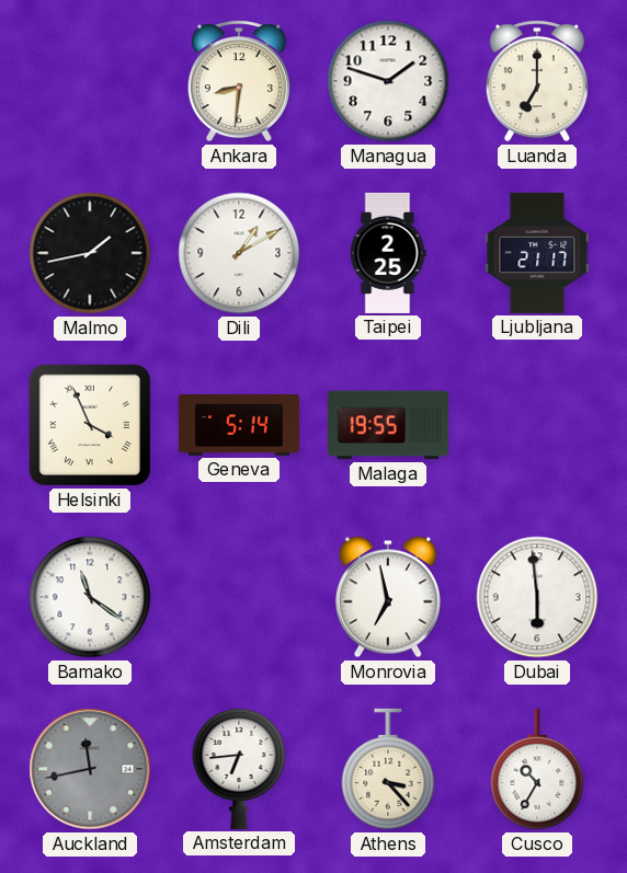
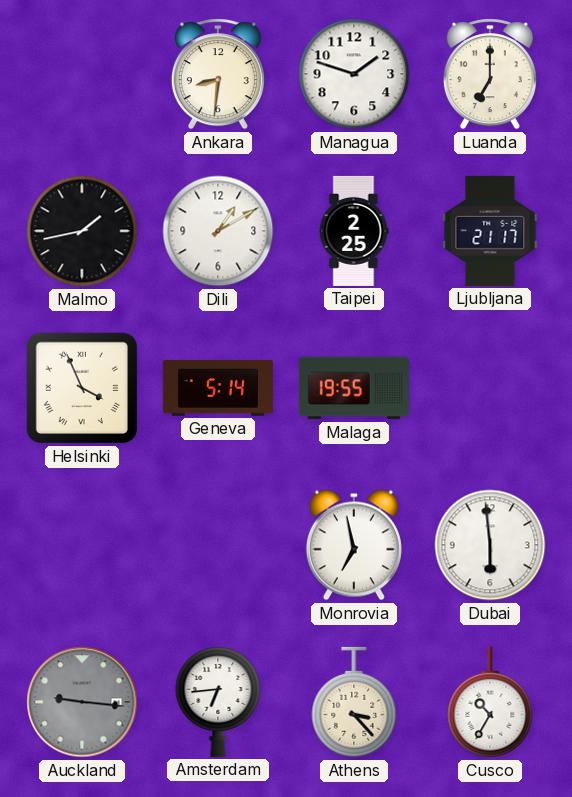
Bamako: 11:21 -> none (90, 597)
Auckland: 11:43 -> 9:16 (82, 702)
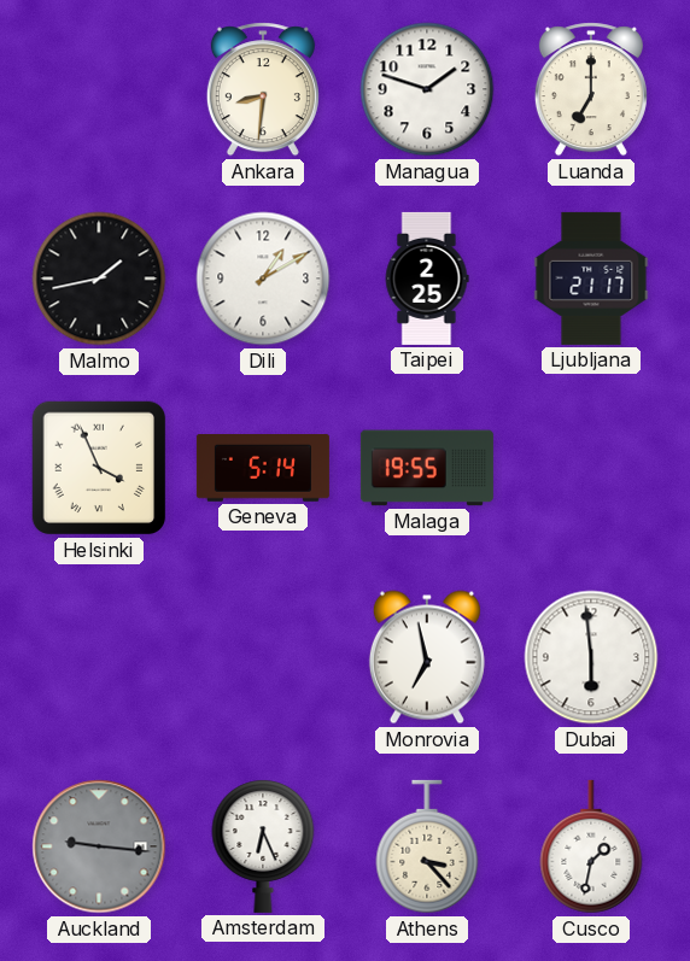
Amsterdam: 6:44 -> 6:26 (263, 846)
Cusco: 10:35 -> 1:32 (591, 846)
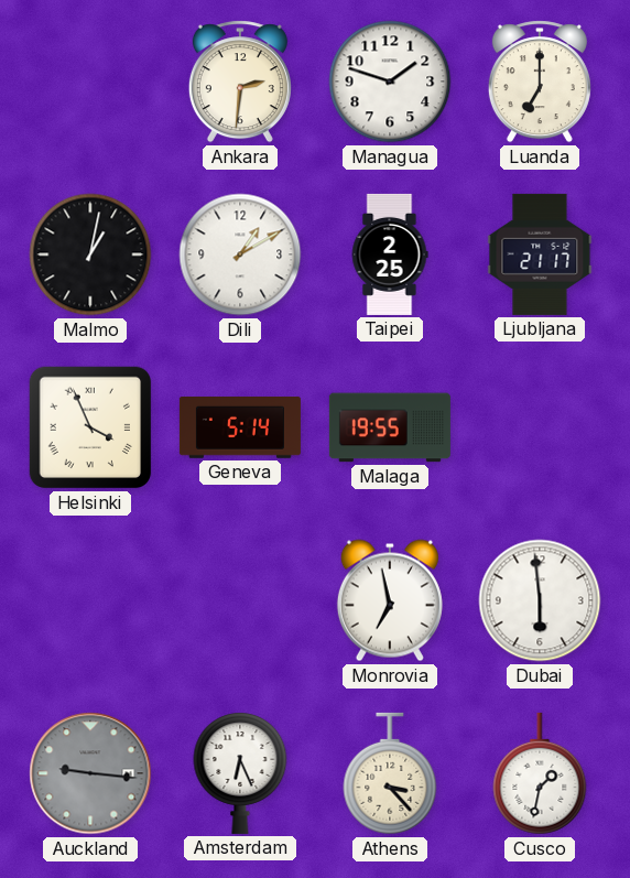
Ankara: 8:31 -> 2:31 (240, 82)
Malmo: 1:43 -> 1:02 (90, 254)
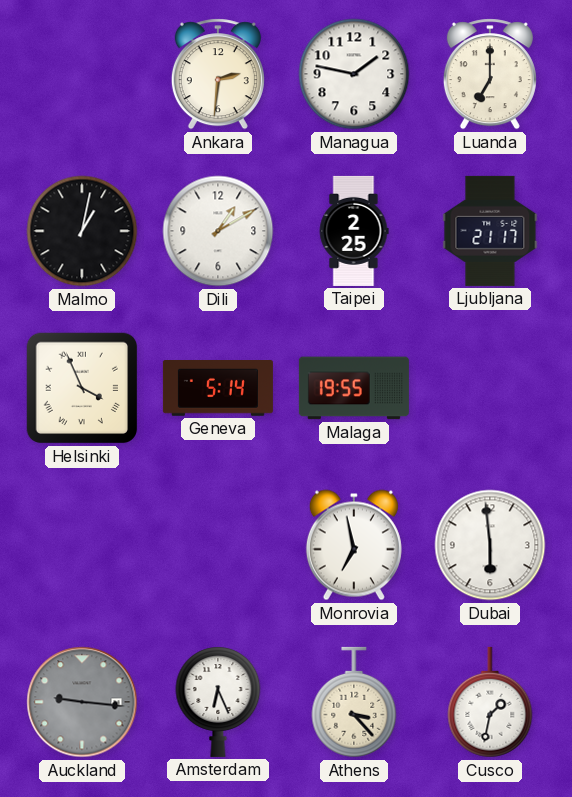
Managua: 1:48 -> 1:47 (354, 74)
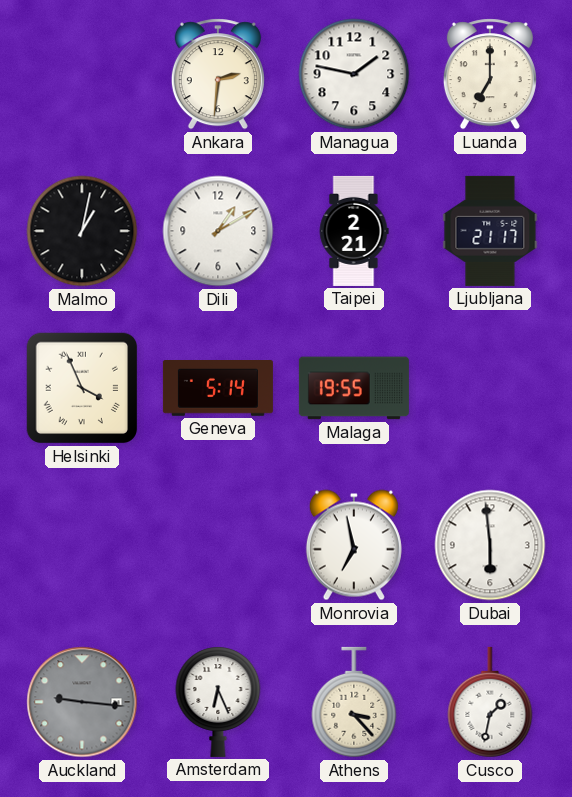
Taipei: 2:25 -> 2:21 (354, 231)
